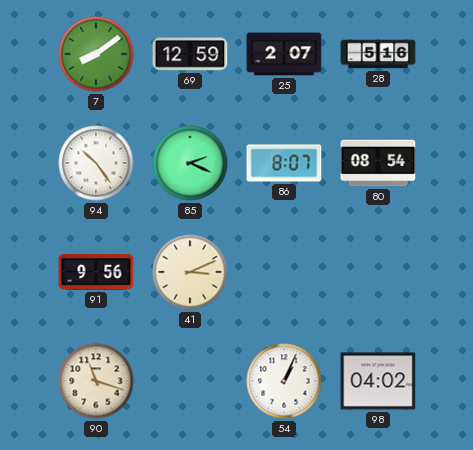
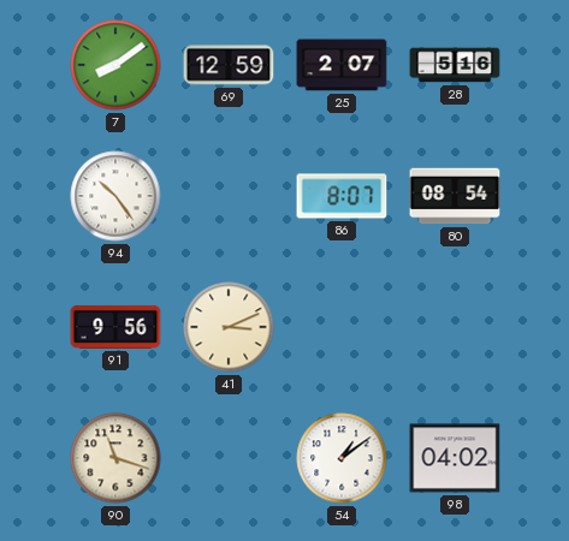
85: 2:19 -> none (190, 163)
54: 1:04 -> 1:09 (342, 458)
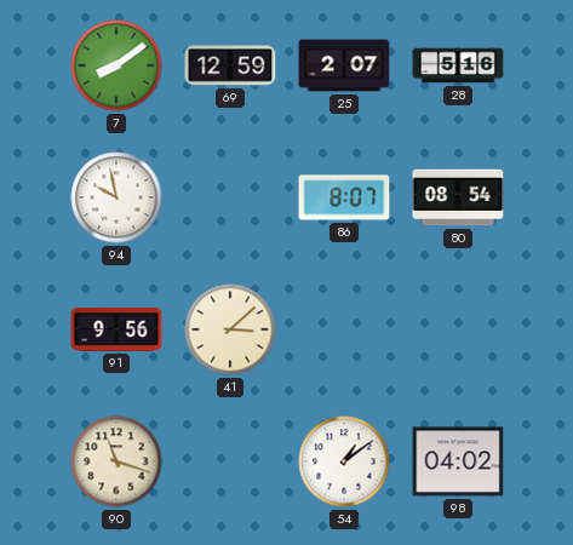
94: 10:24 -> 9:58 (116, 197)
41: 3:11 -> 3:08 (230, 329)
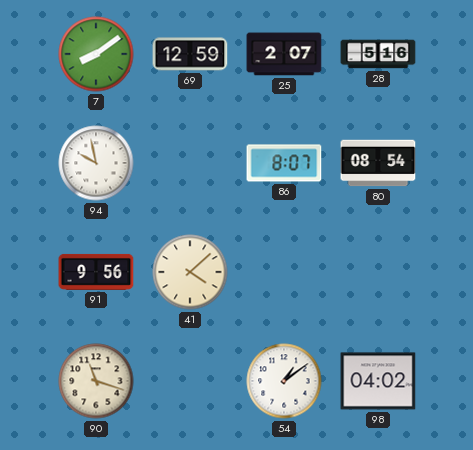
41: 3:08 -> 4:08 (190, 272)
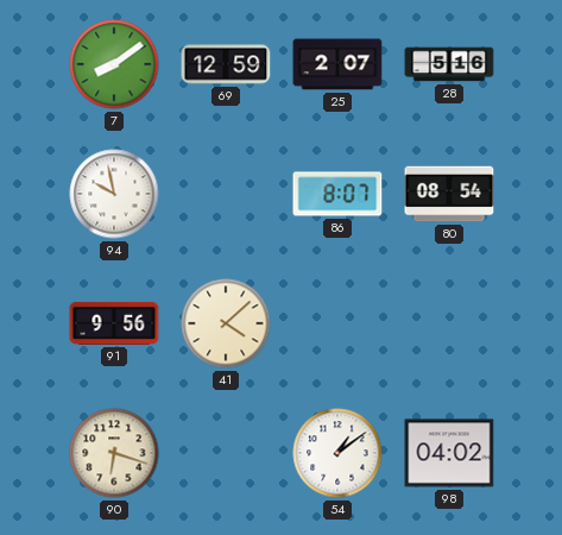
90: 11:18 -> 6:18 (114, 453)
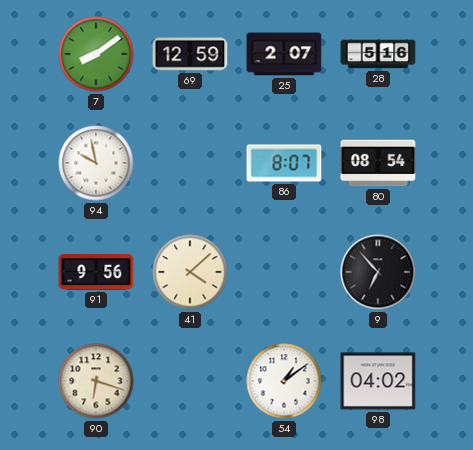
9: none -> 6:53 (378, 272)
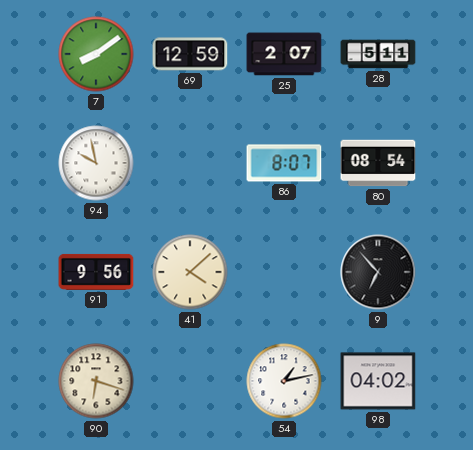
28: 5:16 -> 5:11 (378, 54)
54: 1:09 -> 1:13 (284, 381)
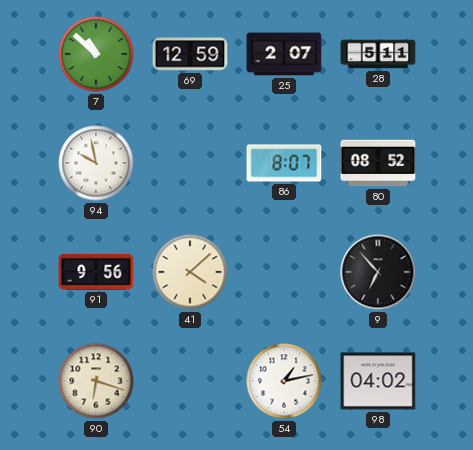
7: 8:09 -> 10:52 (96, 54)
80: 08:54 -> 08:52 (378, 163)
